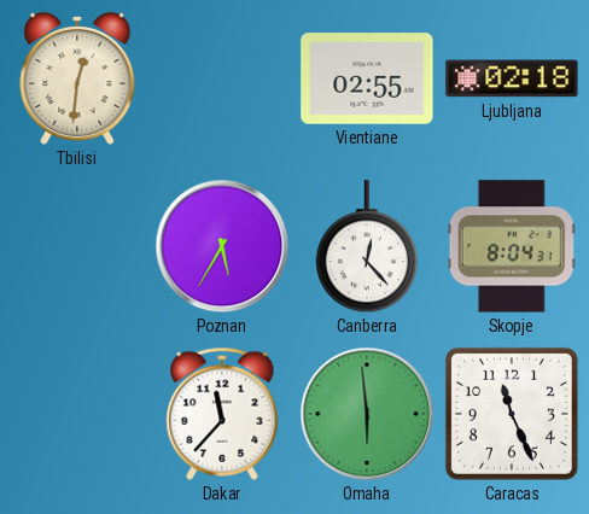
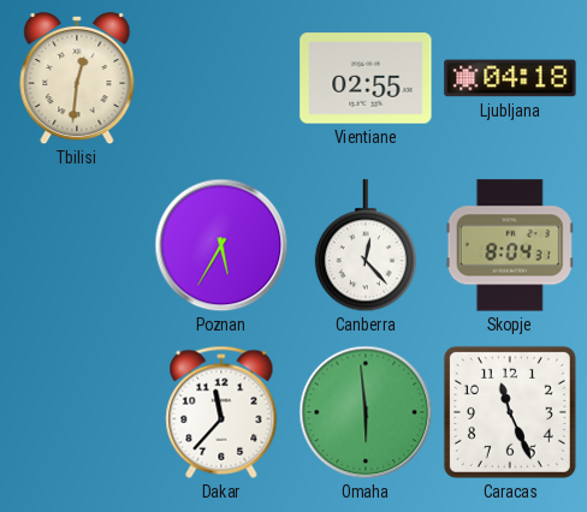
Ljubljana: 02:18 -> 04:18 (510, 78)
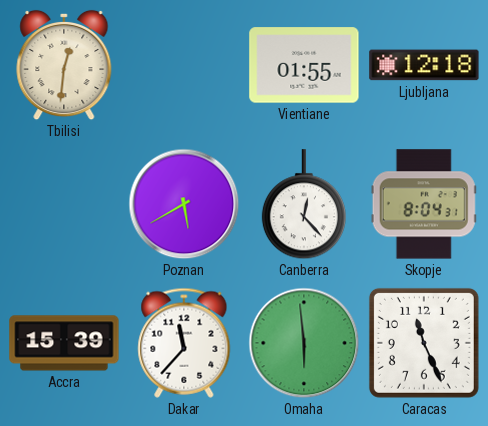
Vientiane: 02:55 -> 01:55 (304, 65)
Ljubljana: 04:18 -> 12:18 (424, 65)
Poznan: 5:35 -> 5:40 (184, 204)
Accra: none -> 15:39 (64, 343)
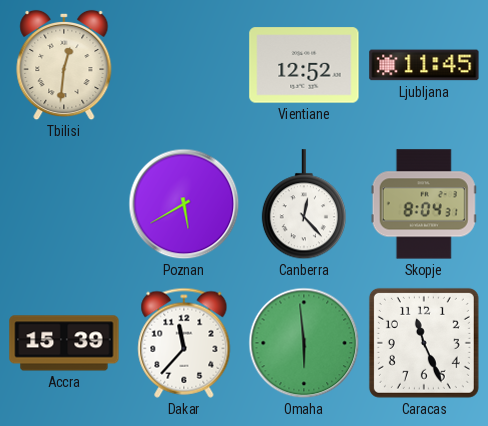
Vientiane: 01:55 -> 12:52 (304, 65)
Ljubljana: 12:18 -> 11:45 (424, 65)
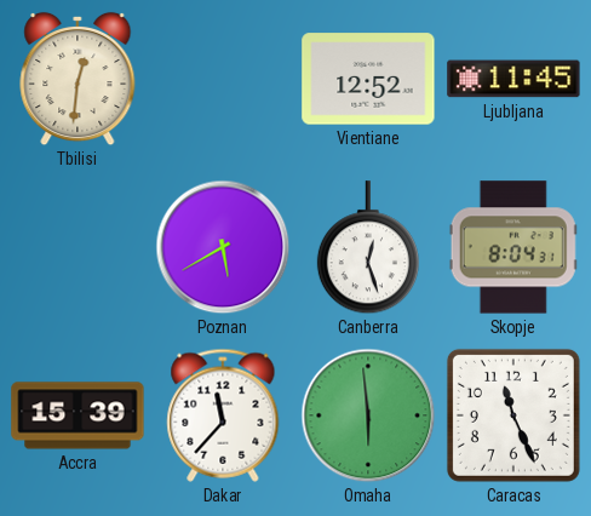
Canberra: 12:23 -> 12:27 (368, 248)
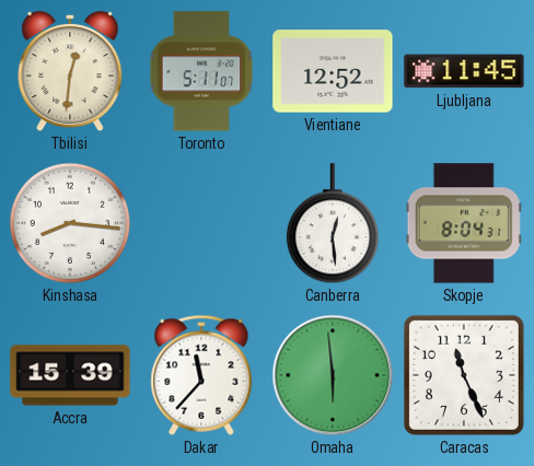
Toronto: none -> 5:11 (201, 71)
Kinshasa: none -> 8:16 (70, 223)
Poznan: 5:40 -> none (223, 247)
Canberra: 12:27 -> 12:29 (333, 224)
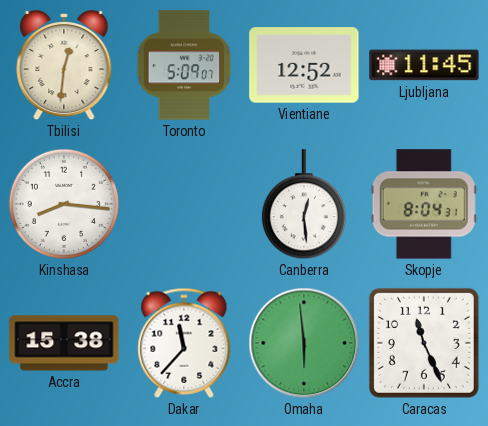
Toronto: 5:11 -> 5:09 (184, 65)
Accra: 15:39 -> 15:38 (64, 343)
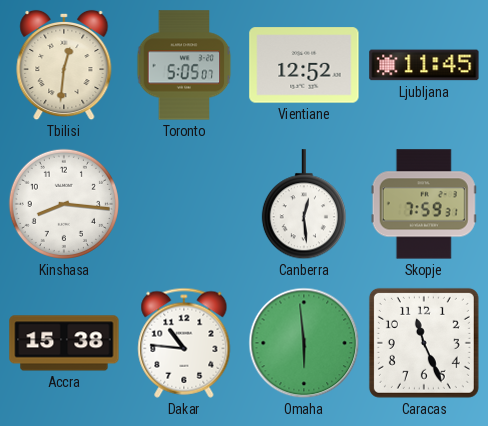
Toronto: 5:09 -> 5:05 (184, 65)
Skopje: 8:04 -> 7:59 (424, 204)
Dakar: 11:37 -> 10:46 (184, 343)
